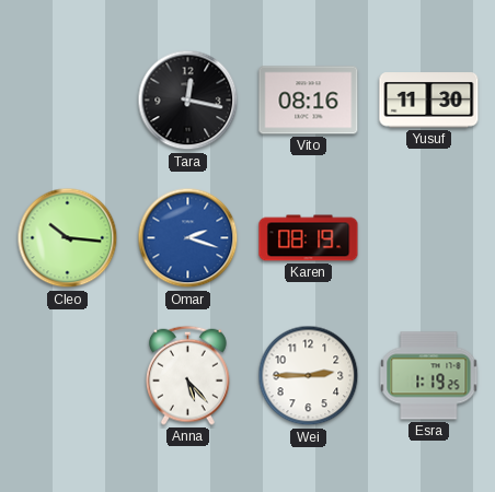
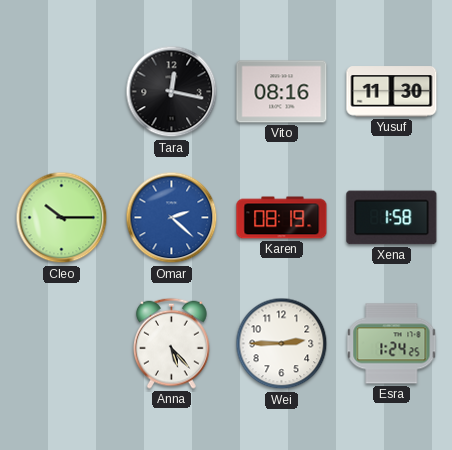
Cleo: 10:16 -> 10:15 (62, 218)
Omar: 2:18 -> 2:22 (172, 218)
Xena: none -> 1:58 (392, 218)
Esra: 1:19 -> 1:24 (392, 344)
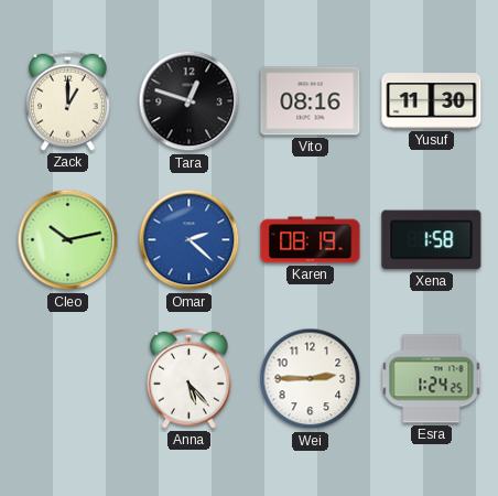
Zack: none -> 1:00 (67, 100)
Tara: 12:17 -> 12:48 (190, 101)
Cleo: 10:15 -> 10:13 (68, 240)
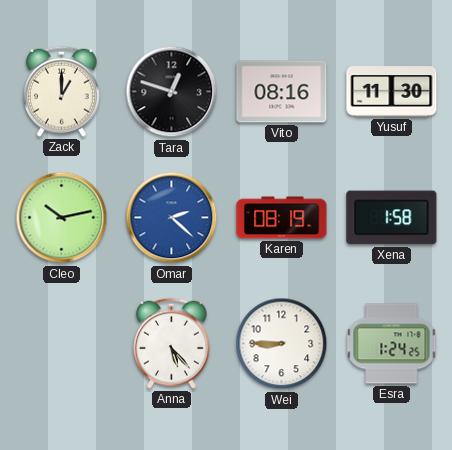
Wei: 2:45 -> 8:45 (282, 344)
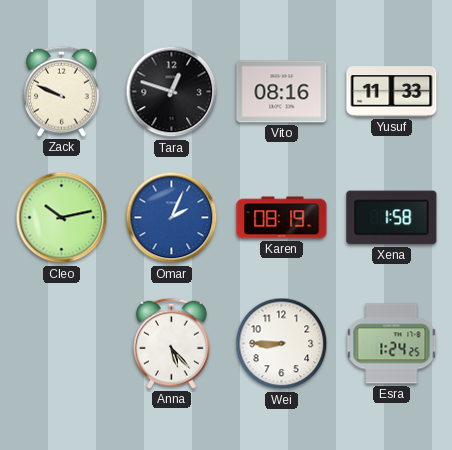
Zack: 1:00 -> 9:49 (61, 91)
Yusuf: 11:30 -> 11:33 (392, 92)
Omar: 2:22 -> 2:04 (172, 218)
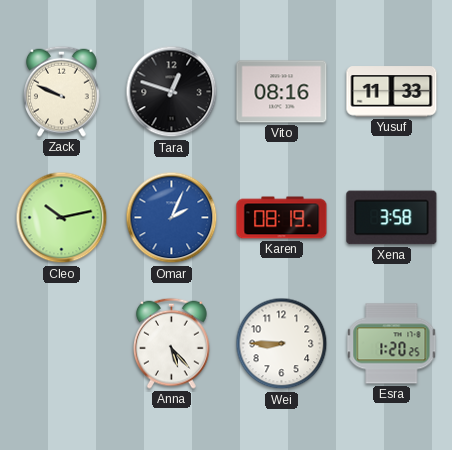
Xena: 1:58 -> 3:58 (392, 218)
Esra: 1:24 -> 1:20 (392, 344)
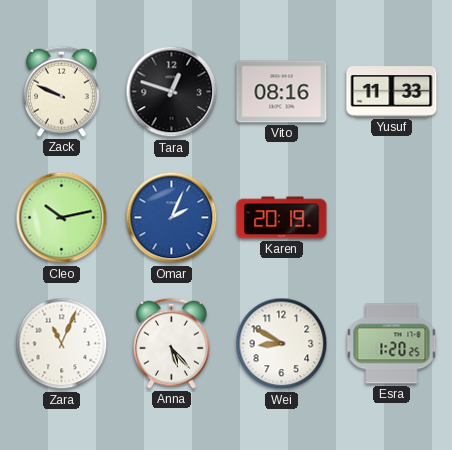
Karen: 08:19 -> 20:19 (282, 218)
Xena: 3:58 -> none (392, 218)
Zara: none -> 11:04 (62, 344)
Wei: 8:45 -> 8:50 (282, 344)
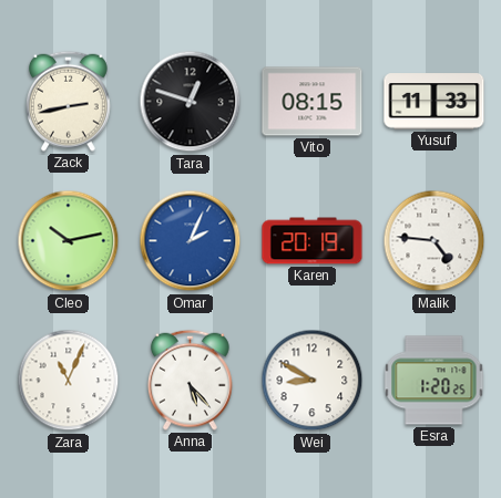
Zack: 9:49 -> 2:43 (68, 101)
Vito: 08:16 -> 08:15 (313, 102)
Malik: none -> 4:46 (434, 241)
